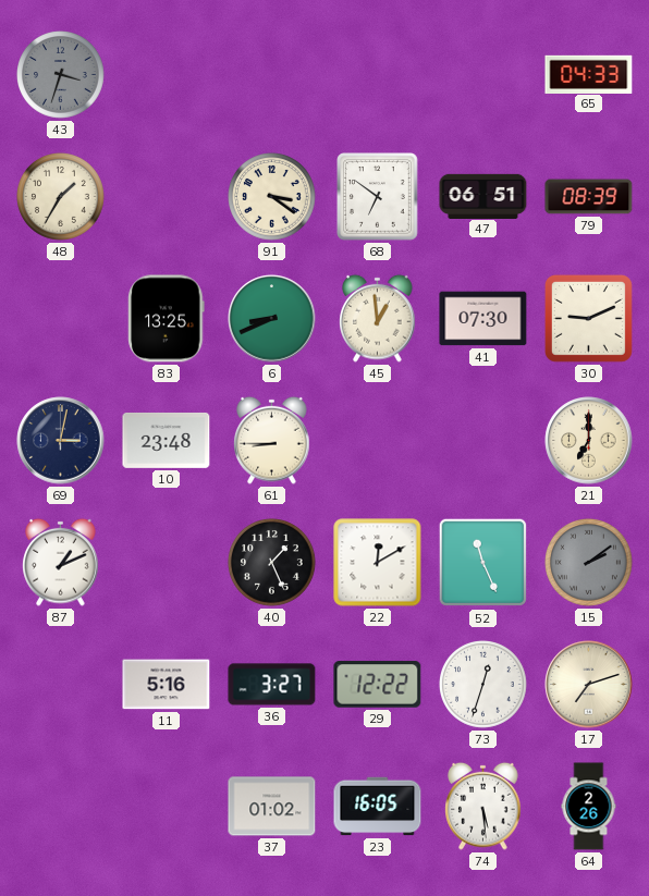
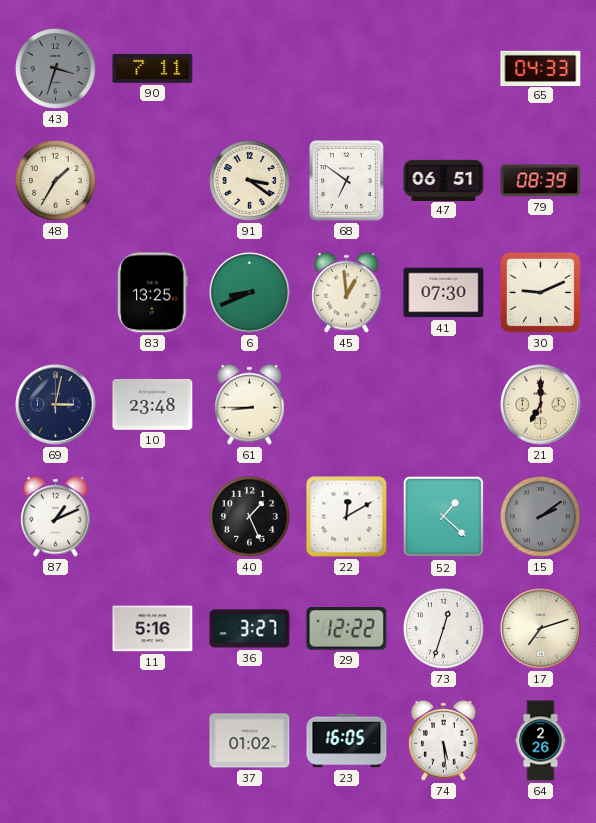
90: none -> 7:11 (153, 68)
52: 11:26 -> 1:22 (443, 517)
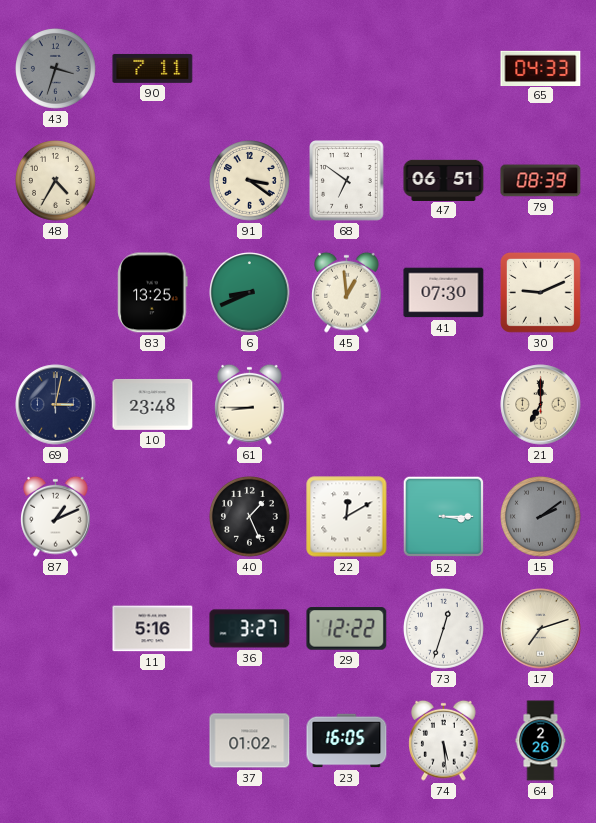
48: 1:35 -> 4:35 (56, 181)
52: 1:22 -> 3:15 (443, 517)
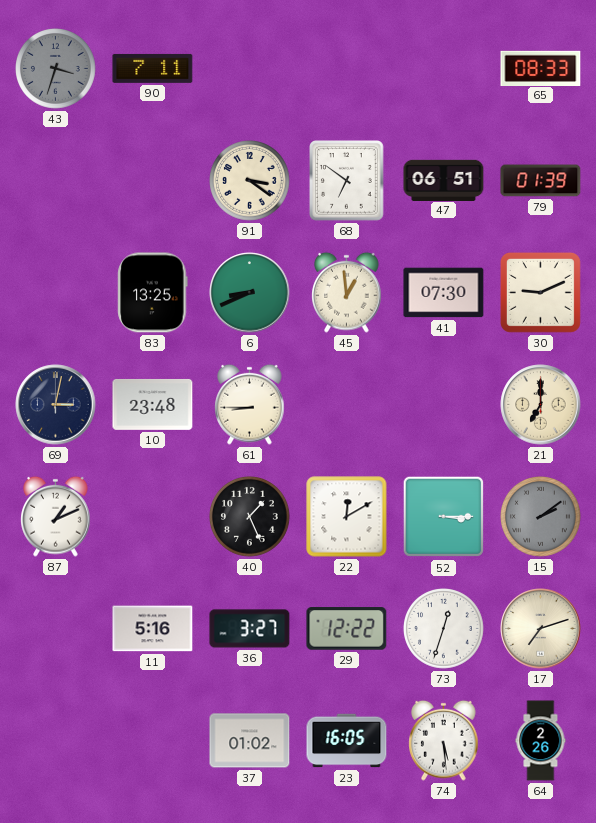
65: 04:33 -> 08:33 (541, 68)
48: 4:35 -> none (56, 181)
79: 08:39 -> 01:39 (541, 181)
